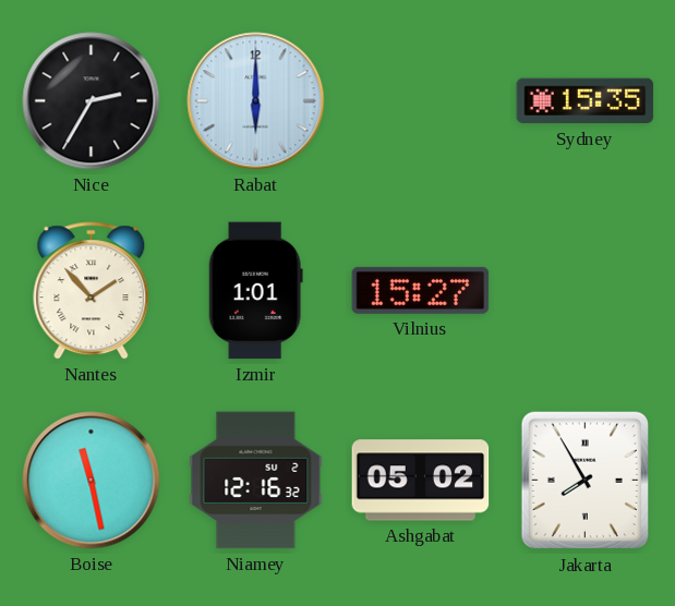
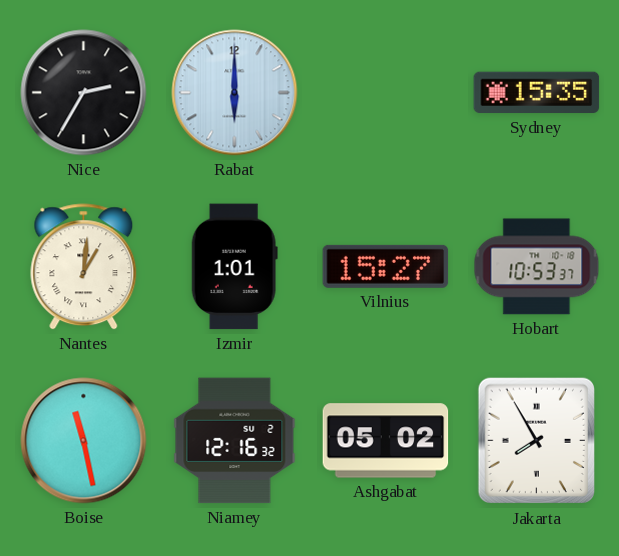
Nantes: 1:53 -> 1:01 (84, 267)
Hobart: none -> 10:53 (537, 267)
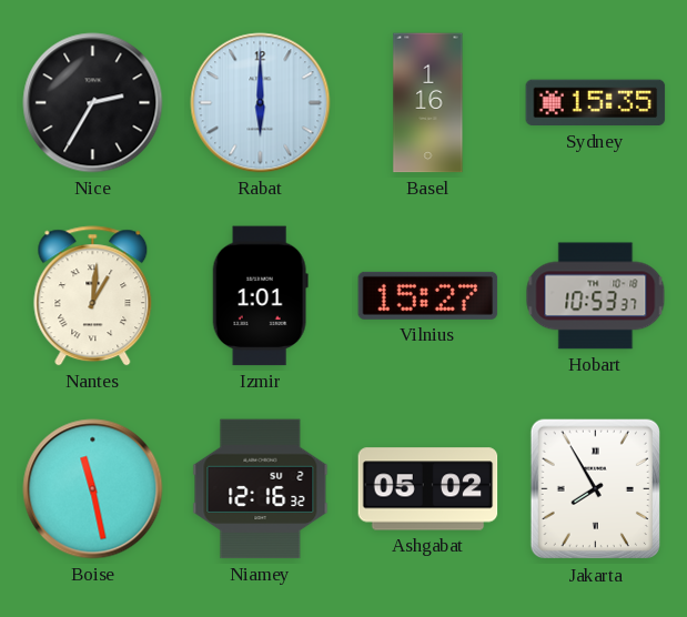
Basel: none -> 1:16 (428, 103)
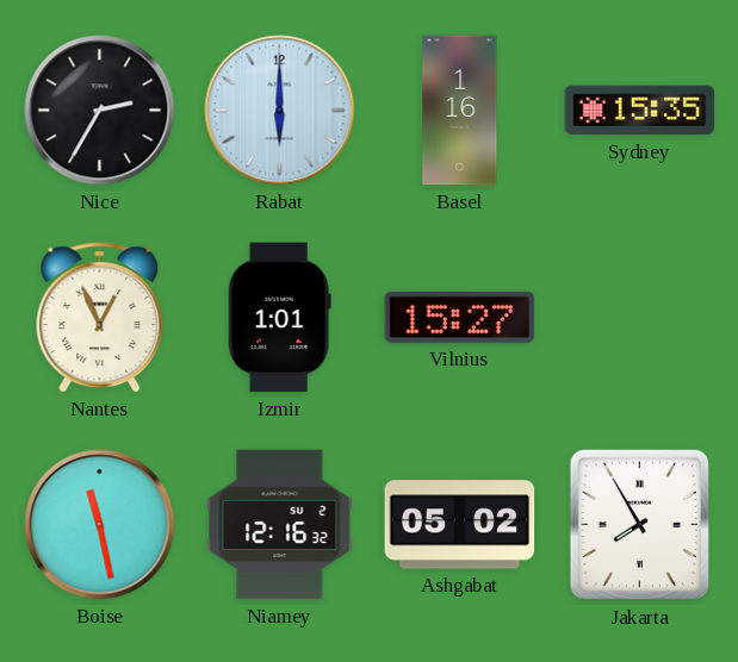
Nantes: 1:01 -> 12:56 (100, 318)
Hobart: 10:53 -> none (596, 296)
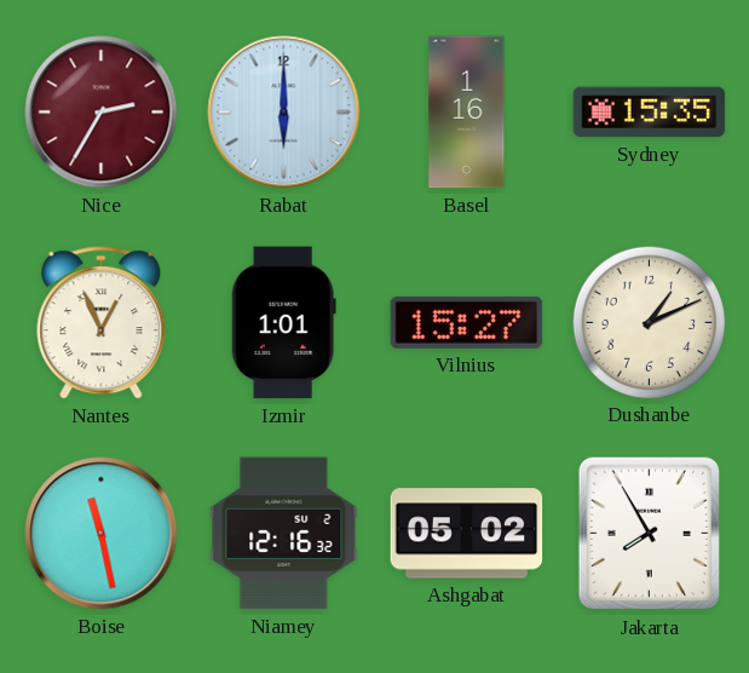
Nice dial: black -> burgundy (102, 113)
Dushanbe: none -> 1:11 (649, 322)
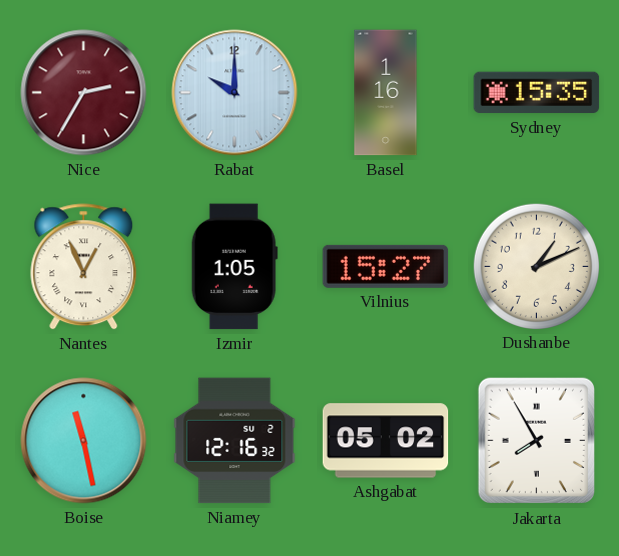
Rabat: 6:00 -> 10:00 (235, 93)
Izmir: 1:01 -> 1:05 (234, 267)
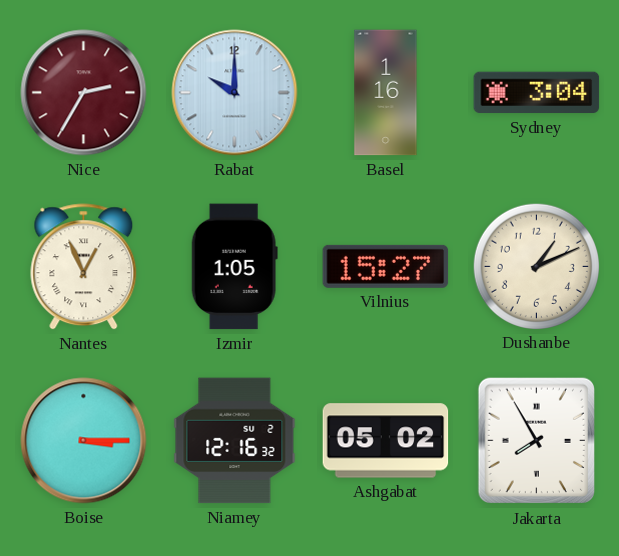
Sydney: 15:35 -> 3:04 (537, 93)
Boise: 11:28 -> 3:15 (84, 441)
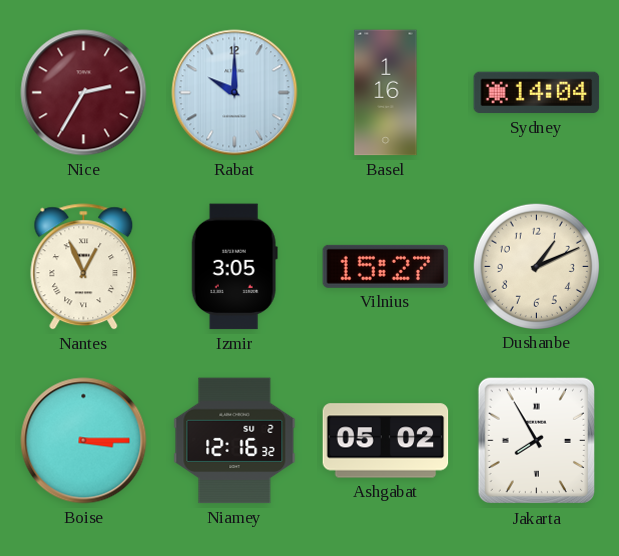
Sydney: 3:04 -> 14:04 (537, 93)
Izmir: 1:05 -> 3:05 (234, 267)
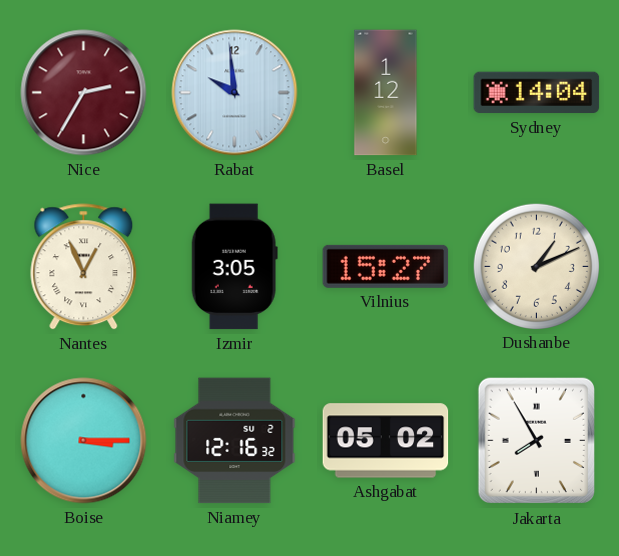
Rabat: 10:00 -> 9:59 (235, 93)
Basel: 1:16 -> 1:12 (386, 93)
